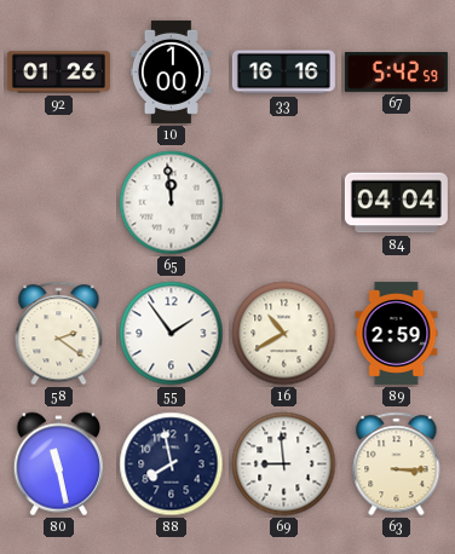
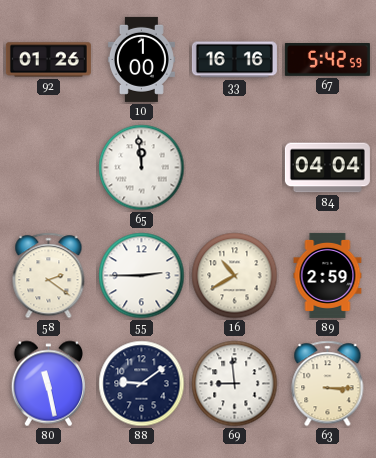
55: 1:54 -> 2:45 (142, 276)
88: 7:58 -> 9:09 (142, 384)
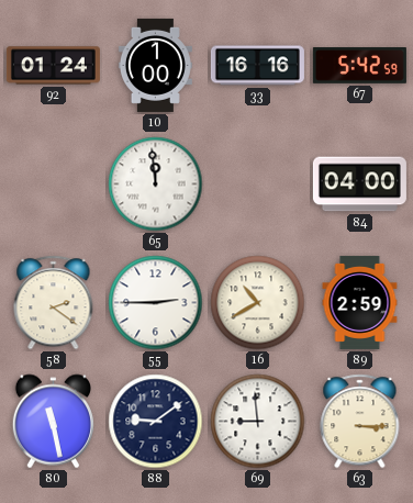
92: 01:26 -> 01:24 (53, 66)
84: 04:04 -> 04:00 (359, 185)
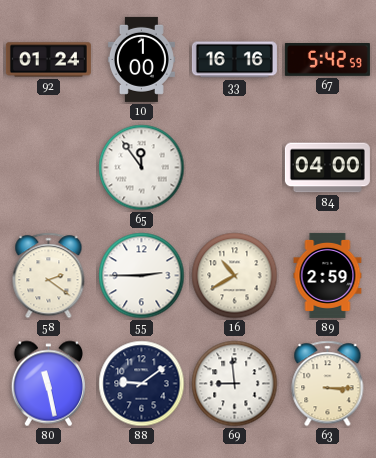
65: 11:59 -> 11:54 (142, 168)
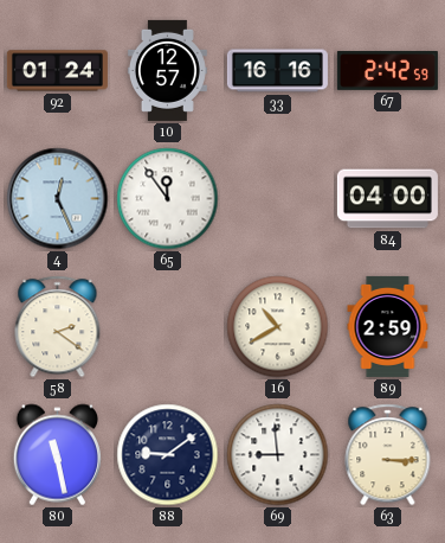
10: 1:00 -> 12:57 (167, 70)
67: 5:42 -> 2:42 (387, 71)
4: none -> 12:26 (58, 199)
55: 2:45 -> none (142, 276)
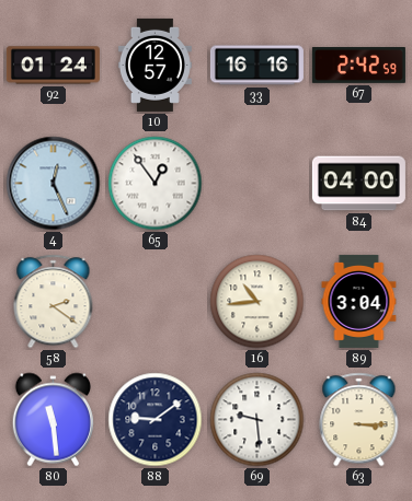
65: 11:54 -> 12:54 (156, 184)
16: 10:40 -> 10:44 (257, 302)
89: 2:59 -> 3:04 (359, 301)
80: 11:28 -> 11:29 (53, 420)
69: 8:59 -> 9:29 (257, 420)
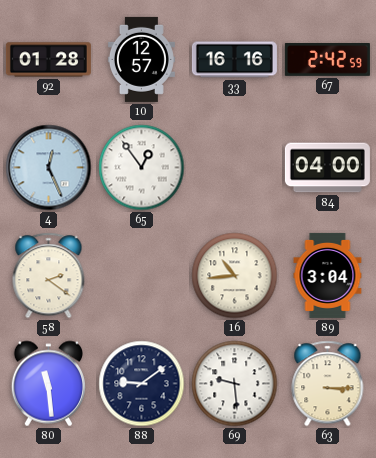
92: 01:24 -> 01:28 (48, 60)
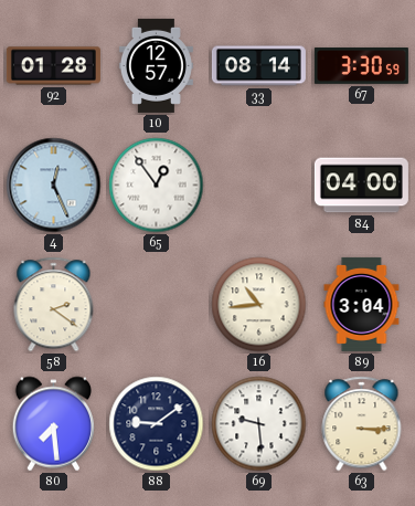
33: 16:16 -> 08:14 (258, 66)
67: 2:42 -> 3:30 (361, 66)
80: 11:29 -> 7:29 (53, 424)
